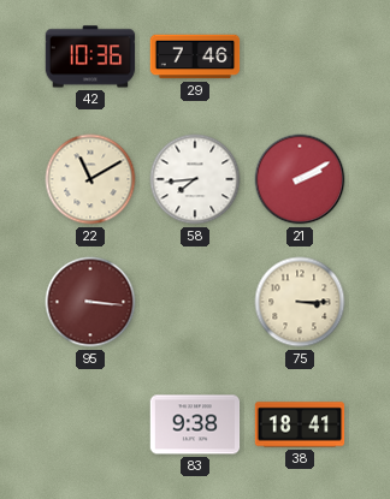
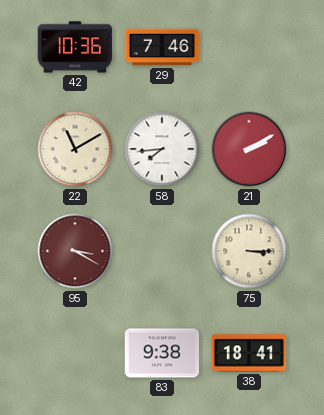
95: 3:16 -> 3:20 (75, 251)
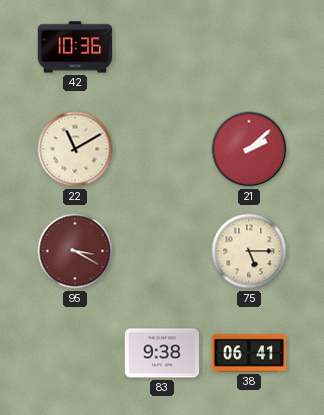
29: 7:46 -> none (162, 47)
58: 7:44 -> none (162, 149)
21: 2:10 -> 2:08 (249, 149)
75: 3:15 -> 5:15 (249, 251)
38: 18:41 -> 06:41 (249, 353)
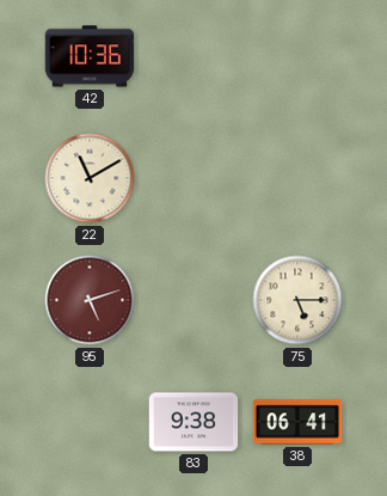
21: 2:08 -> none (249, 149)
95: 3:20 -> 5:12 (90, 300)
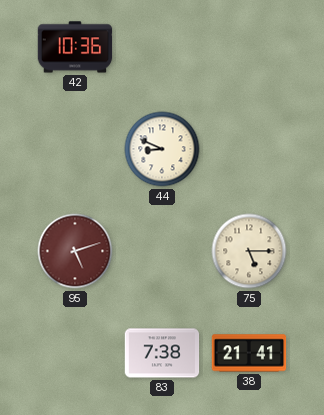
22: 11:10 -> none (90, 178)
44: none -> 8:49 (162, 149)
83: 9:38 -> 7:38 (162, 353)
38: 06:41 -> 21:41 (249, 353)
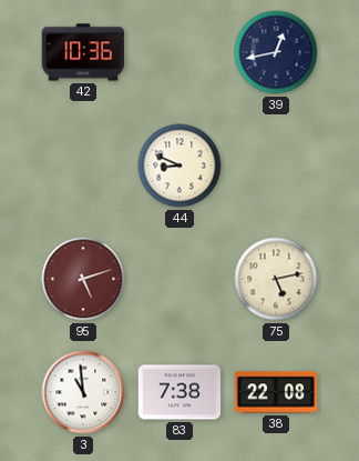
39: none -> 12:43 (276, 52)
75: 5:15 -> 5:13 (276, 279)
3: none -> 10:59 (83, 392)
38: 21:41 -> 22:08 (276, 392)
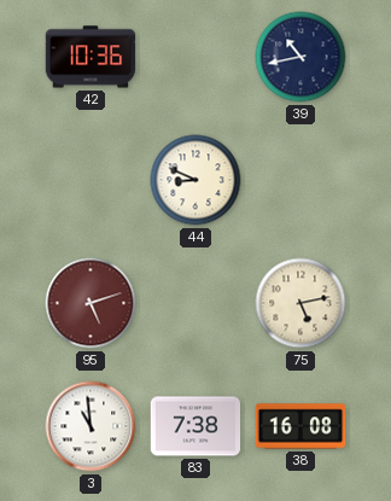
39: 12:43 -> 10:43 (300, 57)
38: 22:08 -> 16:08 (300, 426)
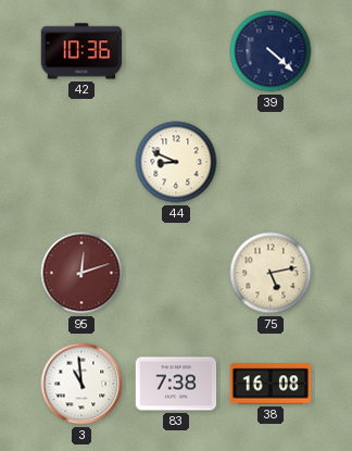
39: 10:43 -> 4:22 (271, 51)
95: 5:12 -> 12:12 (81, 273)
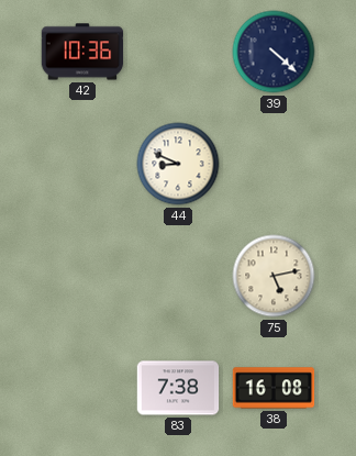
95: 12:12 -> none (81, 273)
3: 10:59 -> none (81, 384)
